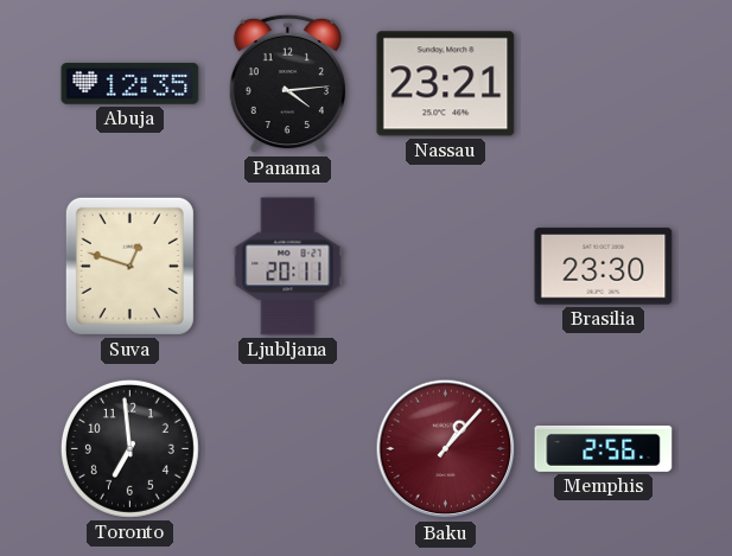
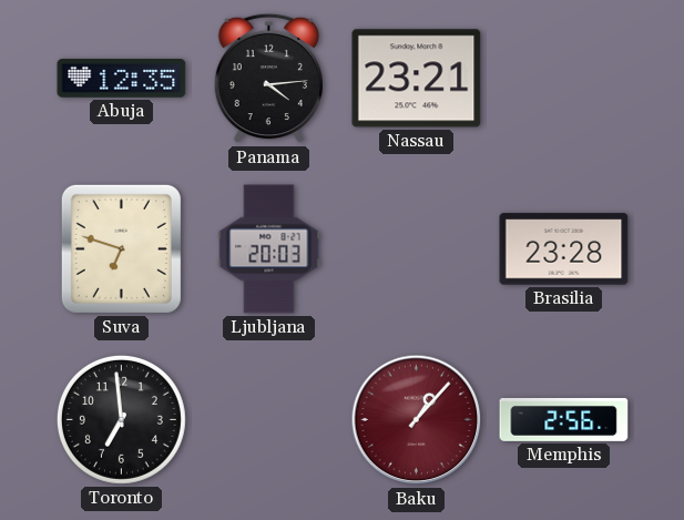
Suva: 12:48 -> 6:48 (121, 248)
Ljubljana: 20:11 -> 20:03 (269, 249)
Brasilia: 23:30 -> 23:28 (564, 249)
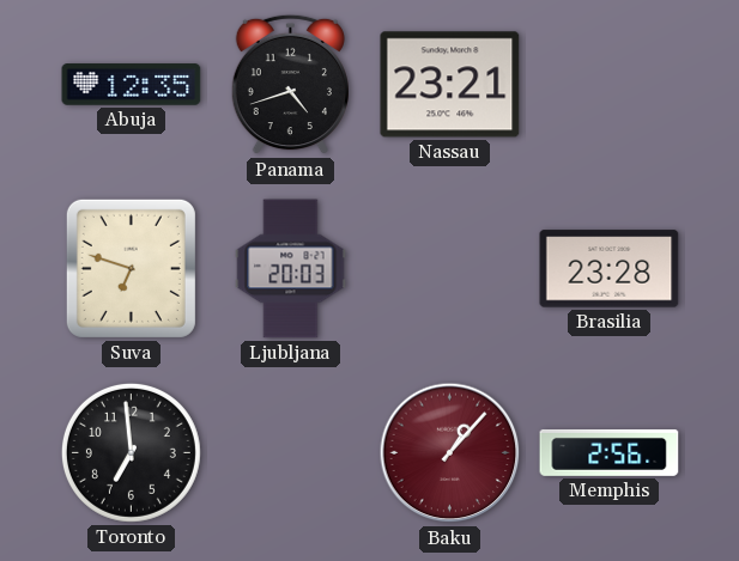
Panama: 4:14 -> 4:42 (290, 85)
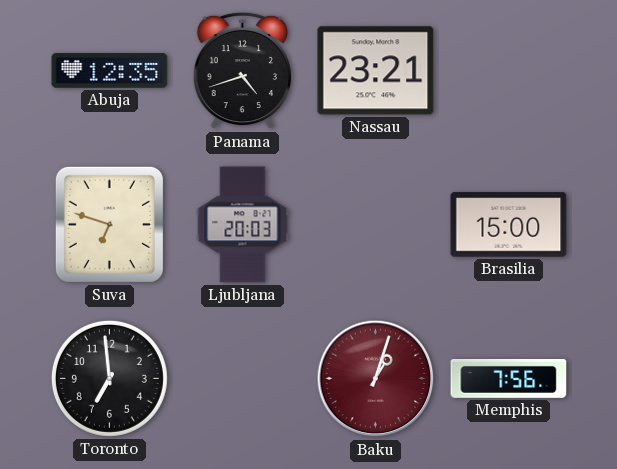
Brasilia: 23:28 -> 15:00 (509, 225)
Baku: 1:07 -> 1:03 (376, 379)
Memphis: 2:56 -> 7:56 (509, 378)
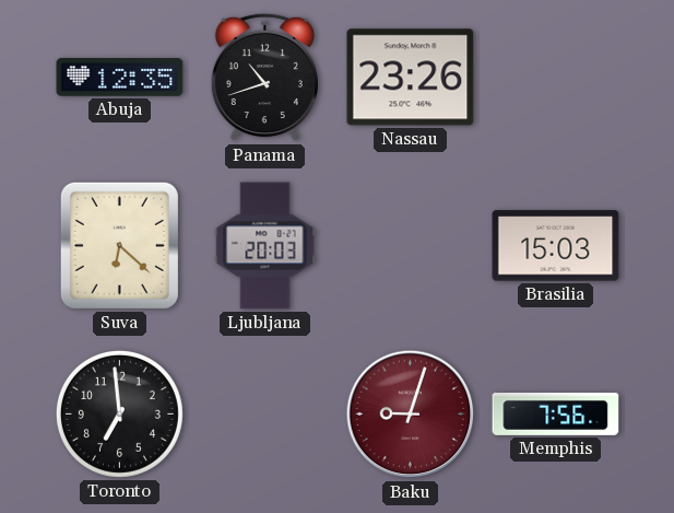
Panama: 4:42 -> 10:42 (264, 78)
Nassau: 23:21 -> 23:26 (411, 78)
Suva: 6:48 -> 6:22 (119, 245)
Brasilia: 15:00 -> 15:03 (556, 246)
Baku: 1:03 -> 9:03 (411, 415)
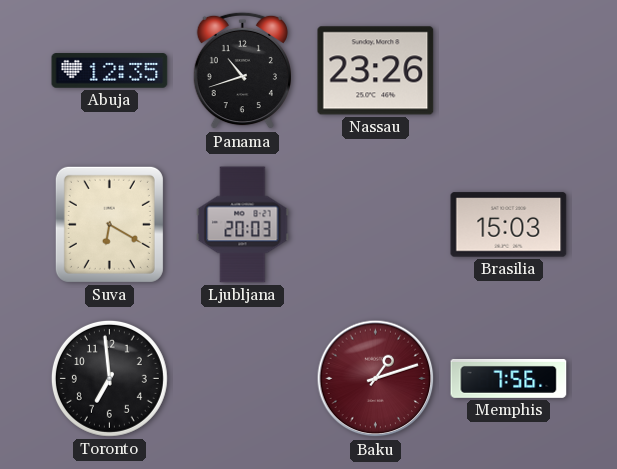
Suva: 6:22 -> 6:20 (109, 224)
Baku: 9:03 -> 1:12 (376, 379)
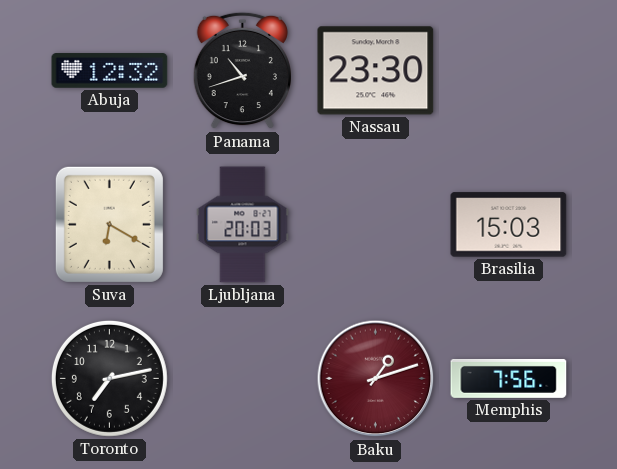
Abuja: 12:35 -> 12:32 (110, 71)
Nassau: 23:26 -> 23:30 (376, 71)
Toronto: 6:59 -> 7:13 (109, 378)
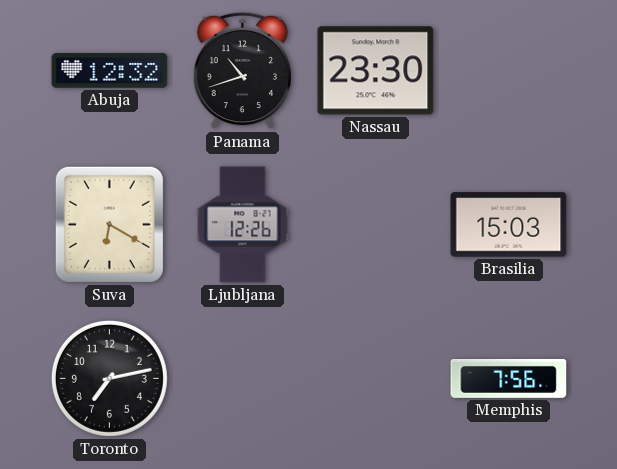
Ljubljana: 20:03 -> 12:26 (243, 225)
Baku: 1:12 -> none (376, 379)
